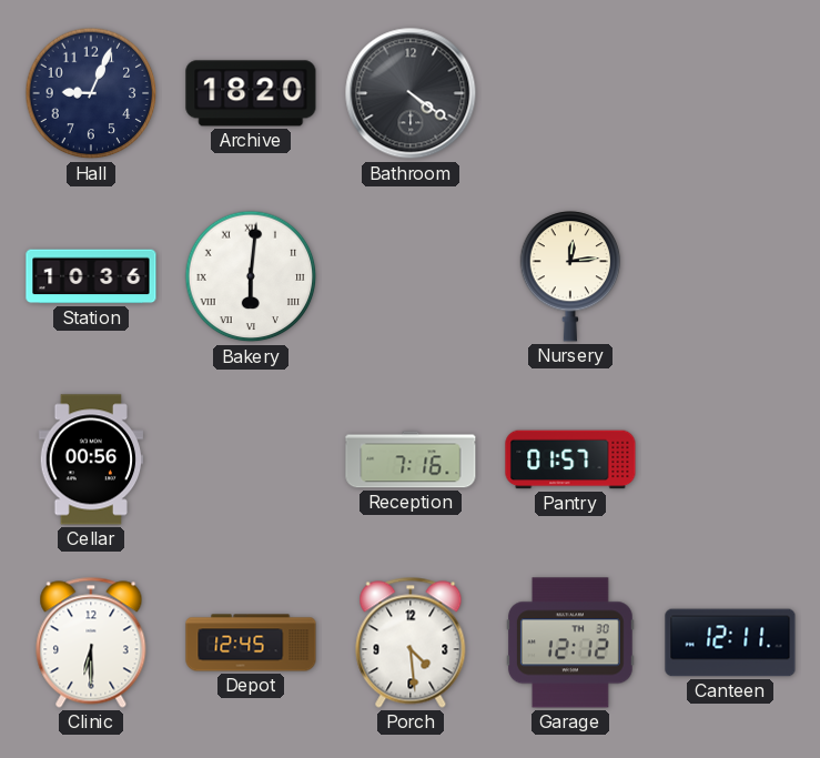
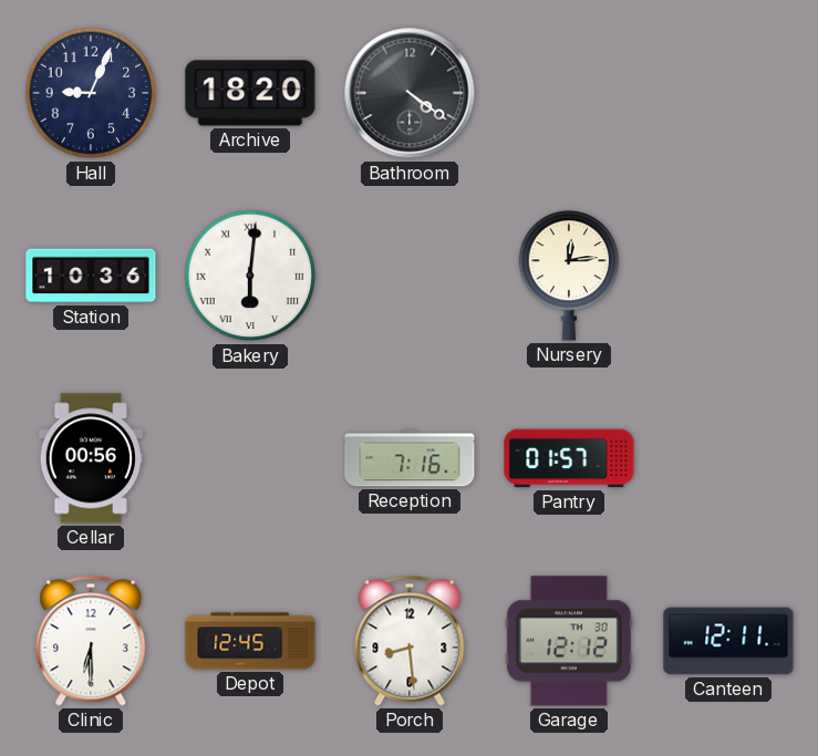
Porch: 4:29 -> 8:29 (410, 641)
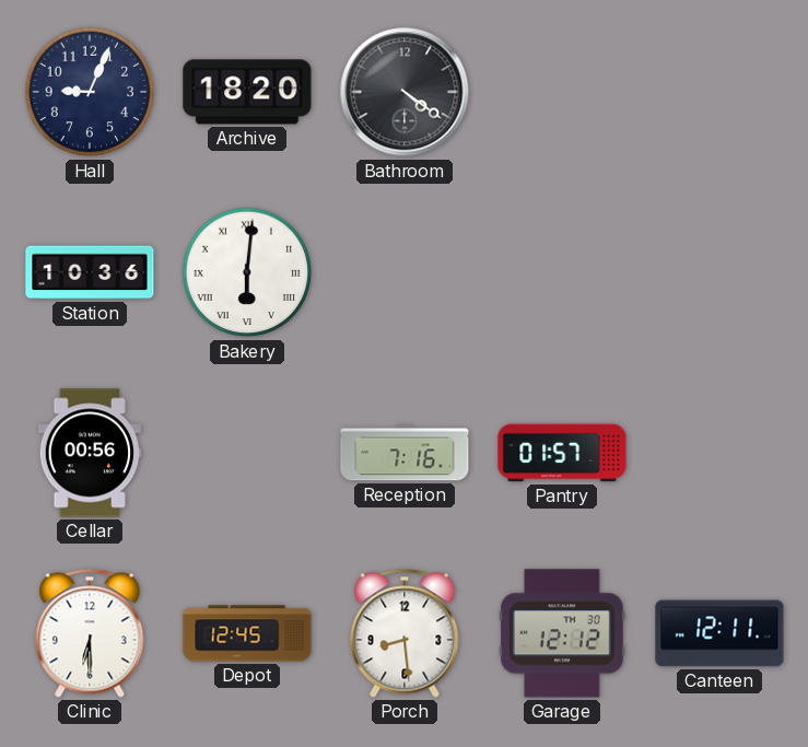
Nursery: 12:14 -> none (569, 276)
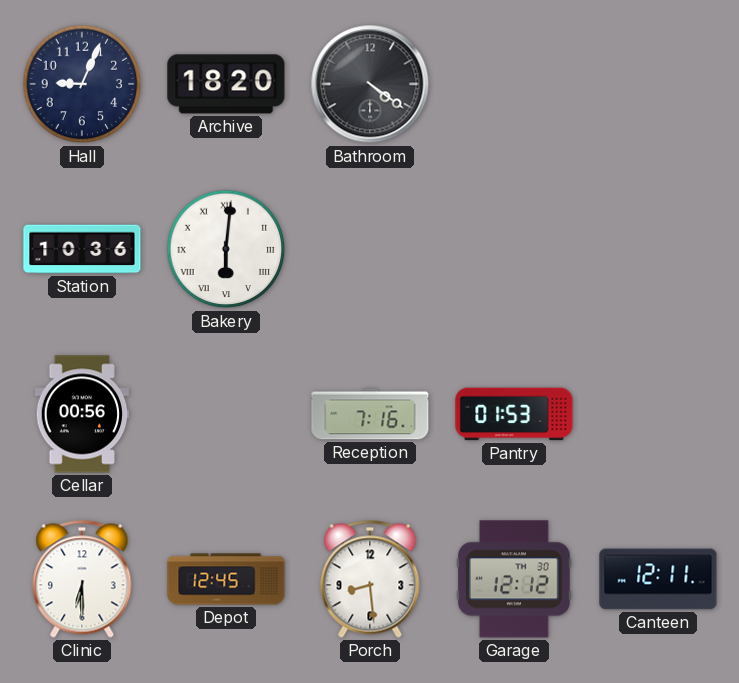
Pantry: 01:57 -> 01:53 (514, 414)
